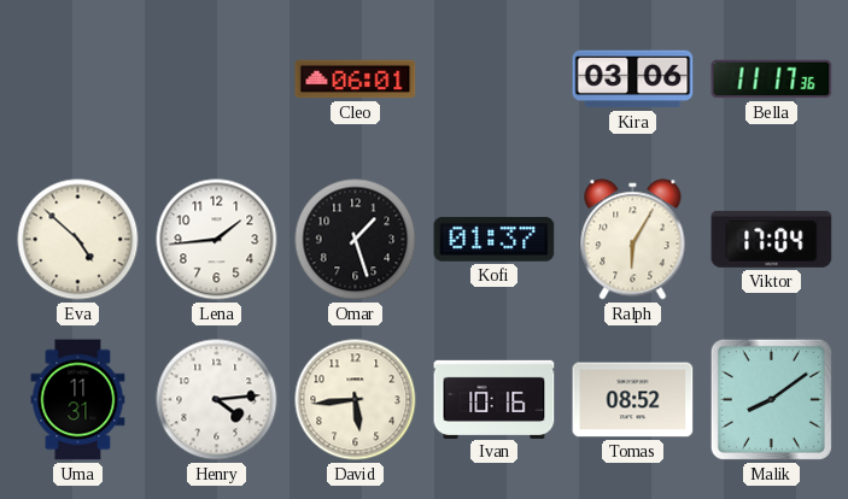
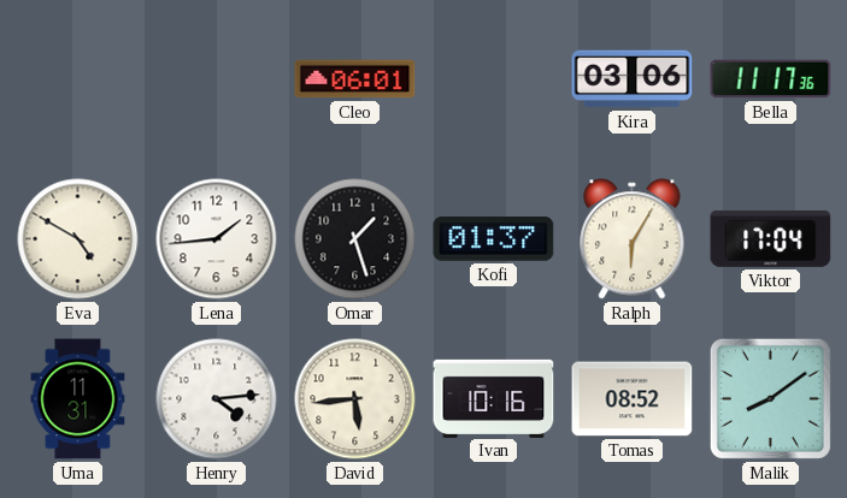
Eva: 4:52 -> 4:50 (78, 239)
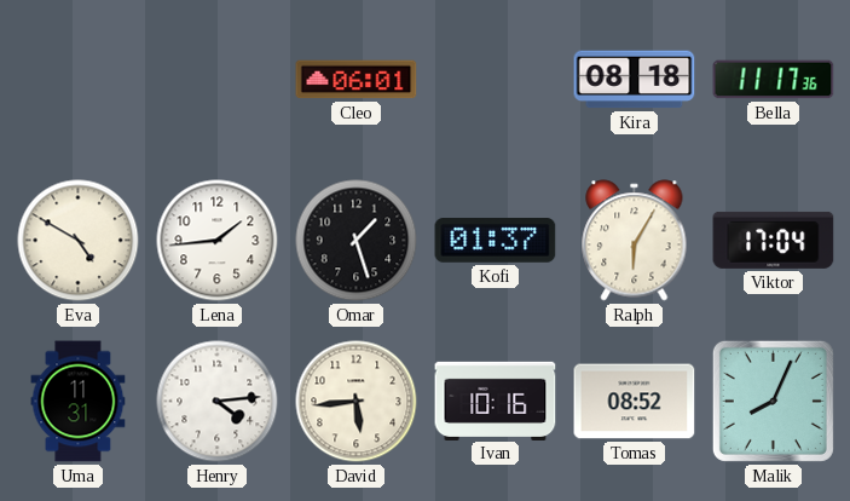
Kira: 03:06 -> 08:18 (635, 80)
Malik: 8:09 -> 8:04 (773, 401)
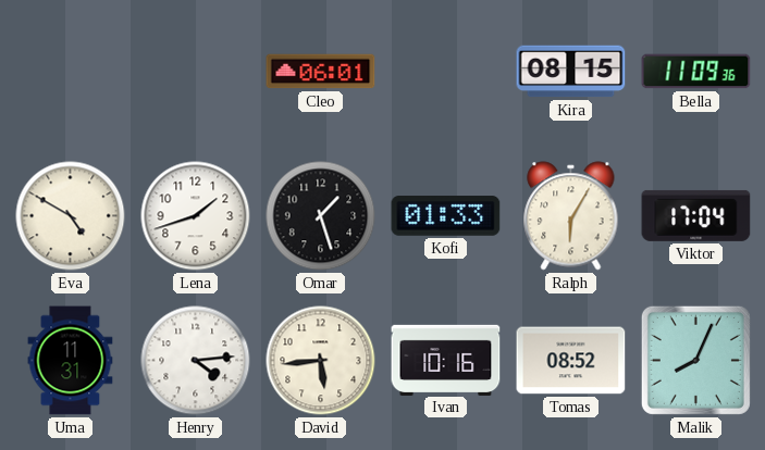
Kira: 08:18 -> 08:15 (571, 72)
Bella: 11:17 -> 11:09 (696, 72)
Lena: 1:44 -> 1:42 (196, 216)
Kofi: 01:37 -> 01:33 (446, 216)
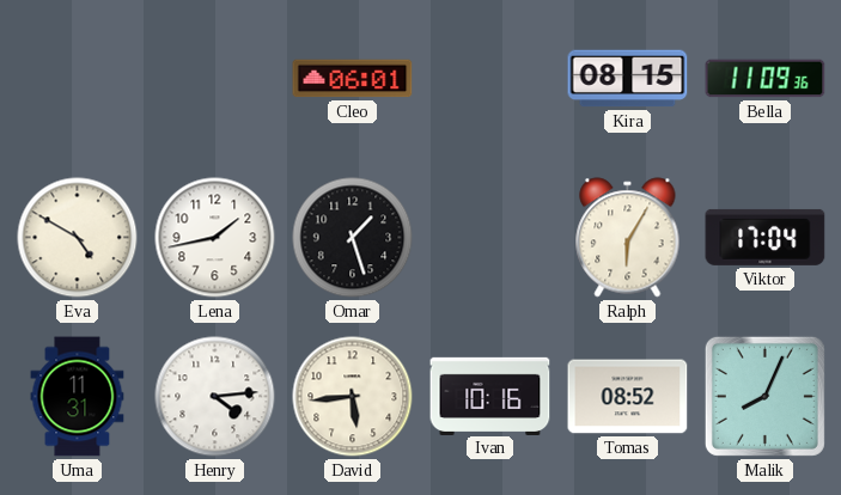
Lena: 1:42 -> 1:43 (215, 238)
Kofi: 01:33 -> none (446, 216)
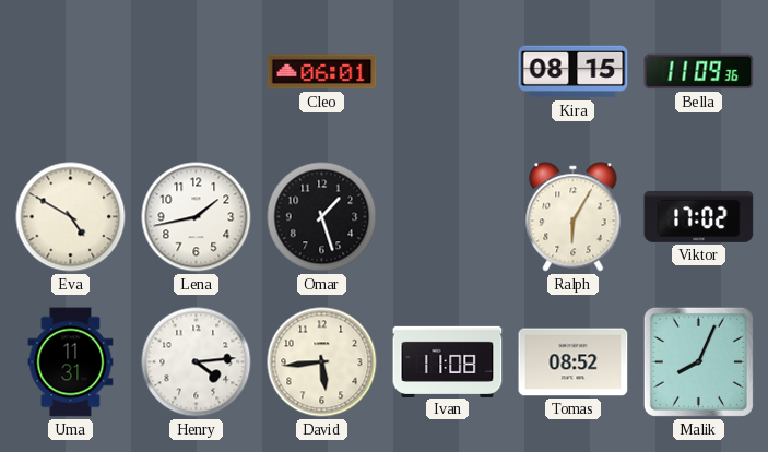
Viktor: 17:04 -> 17:02 (699, 216)
Ivan: 10:16 -> 11:08 (448, 361)
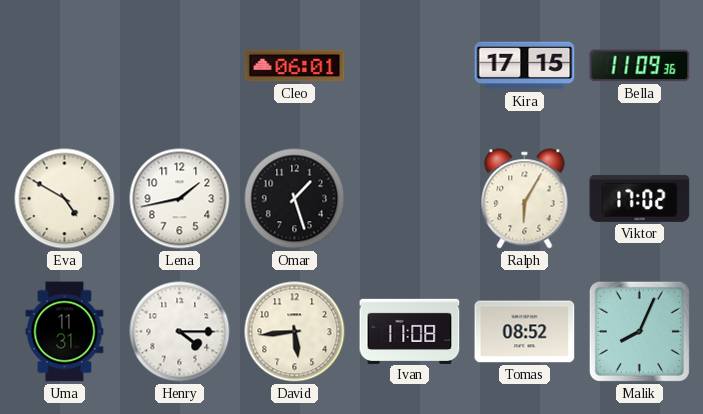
Kira: 08:15 -> 17:15 (525, 66)
Henry: 4:14 -> 4:15 (180, 332)
